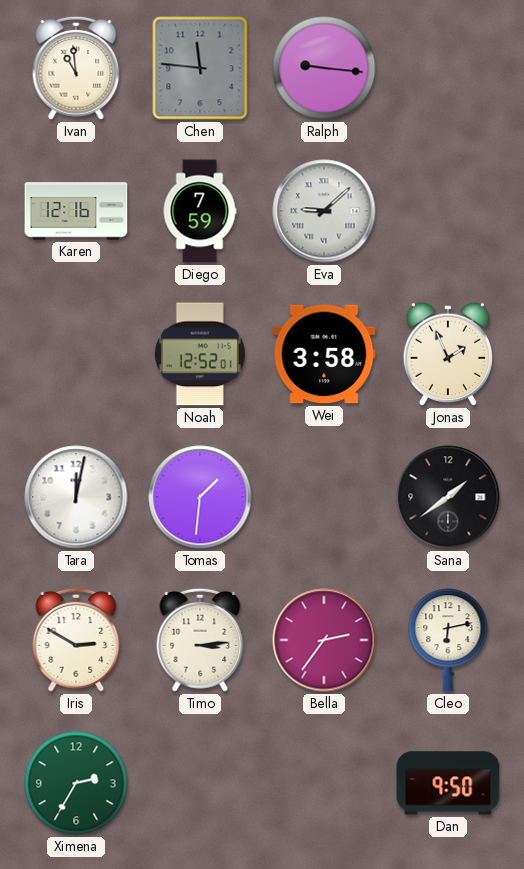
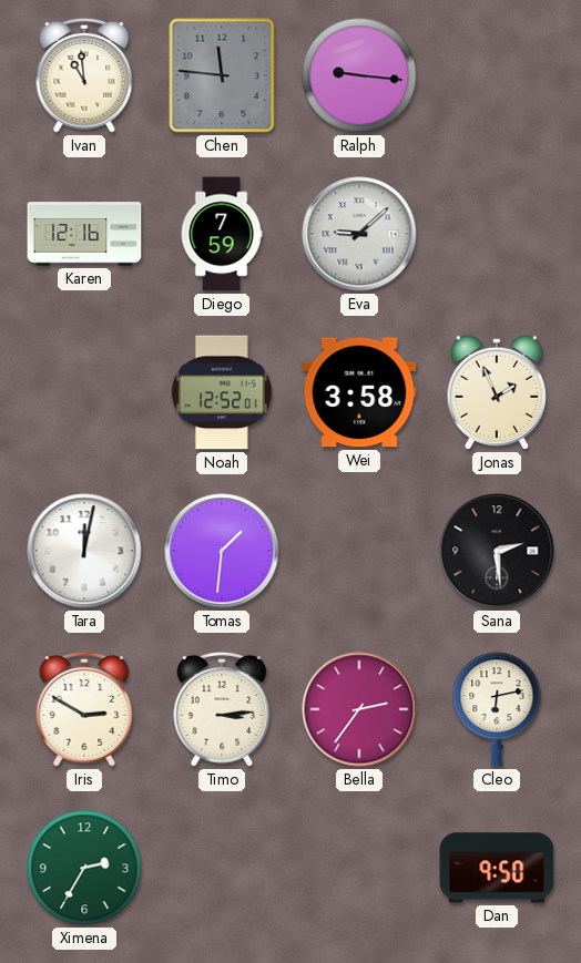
Sana: 1:39 -> 2:29 (497, 551)
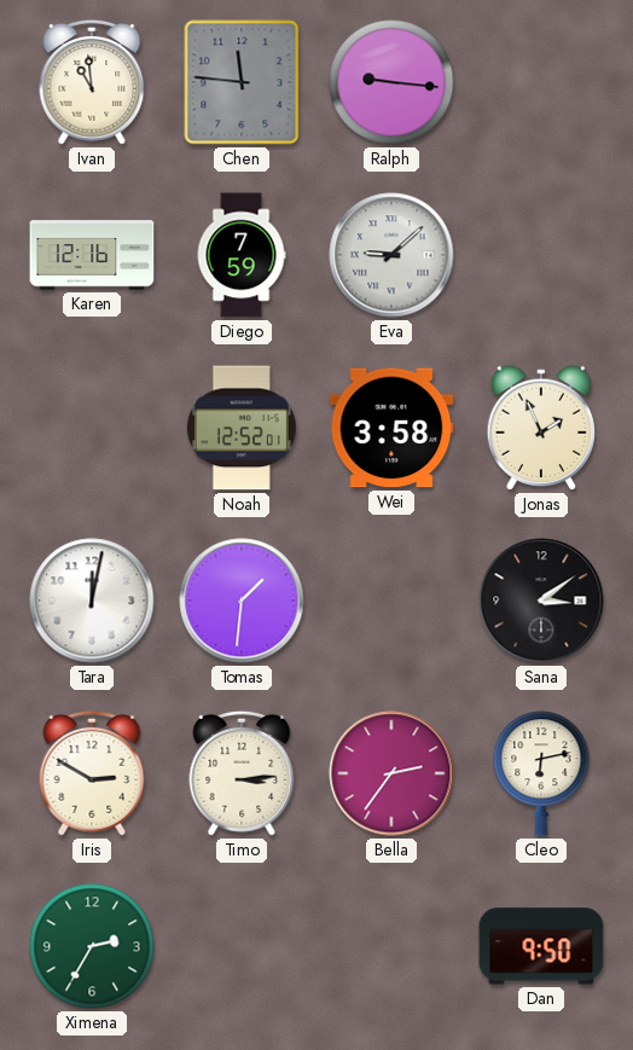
Sana: 2:29 -> 3:09 (541, 601)
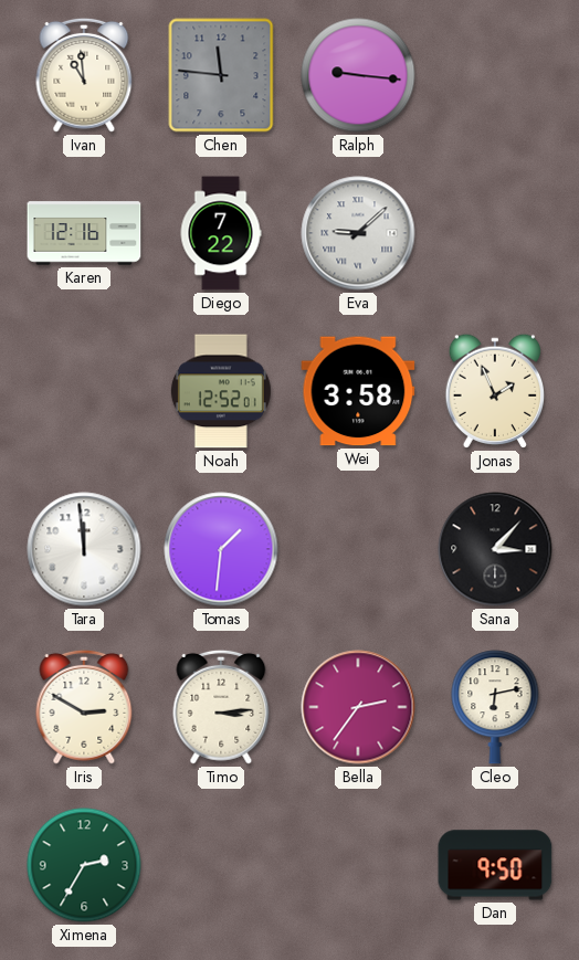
Diego: 7:59 -> 7:22 (221, 233)
Tara: 12:02 -> 11:59 (84, 549)
Sana: 3:09 -> 3:07 (495, 549)
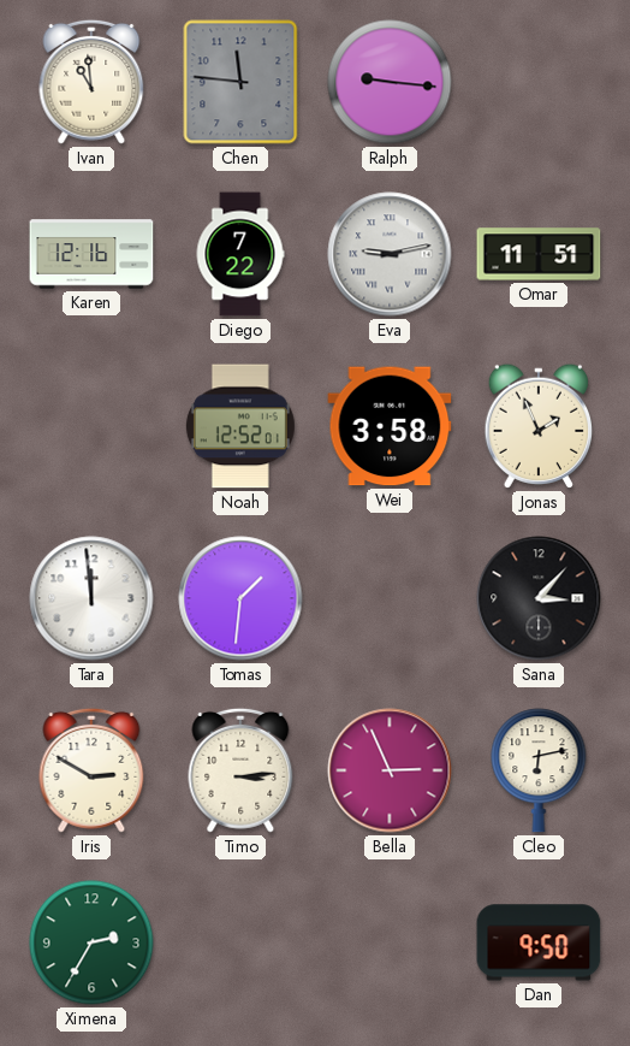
Eva: 9:08 -> 9:13 (390, 254)
Omar: none -> 11:51 (539, 254)
Bella: 2:36 -> 2:56 (390, 770)
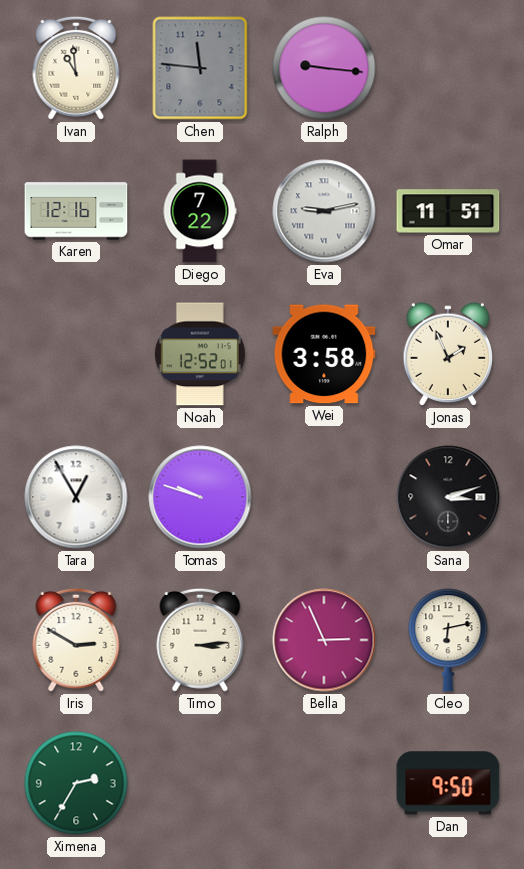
Tara: 11:59 -> 12:55 (76, 497)
Tomas: 1:31 -> 9:48 (200, 497)
Sana: 3:07 -> 3:12 (448, 497)
